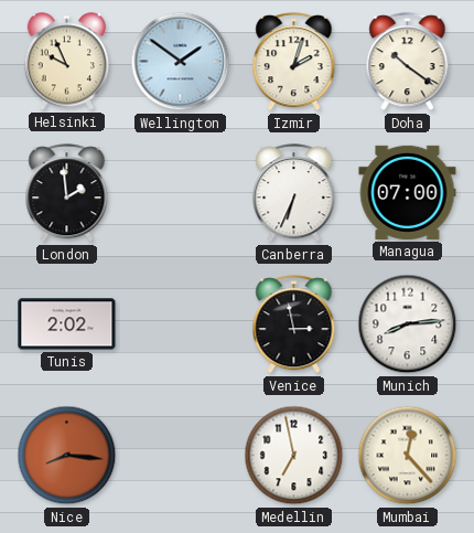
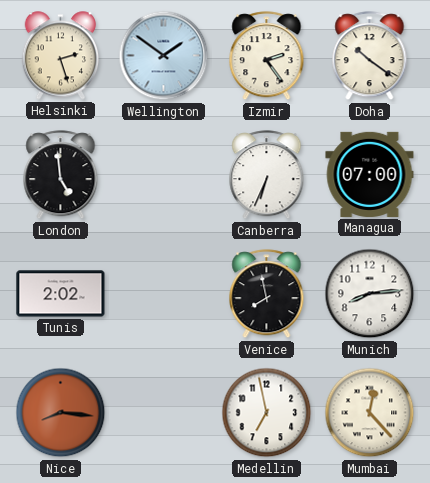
Helsinki: 9:56 -> 2:27 (61, 56)
Izmir: 2:03 -> 2:24 (267, 56)
London: 1:59 -> 4:59 (61, 175)
Venice: 2:58 -> 7:58 (267, 294)
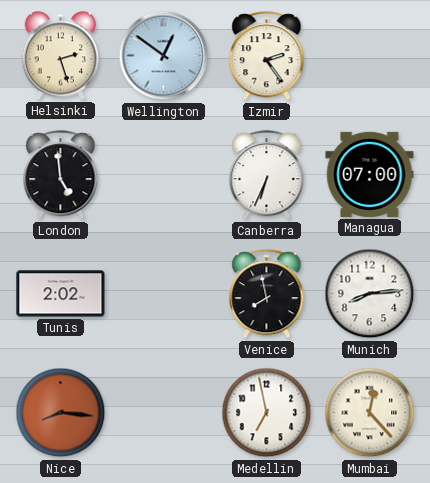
Wellington: 1:51 -> 12:51 (164, 56)
Doha: 10:21 -> none (370, 56)
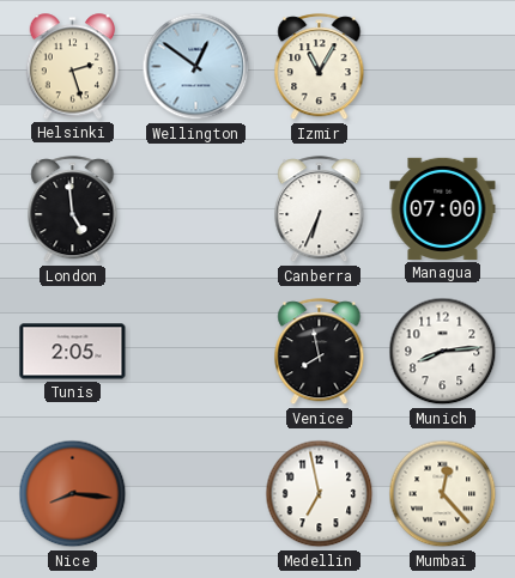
Izmir: 2:24 -> 11:05 (320, 67)
Tunis: 2:02 -> 2:05 (73, 352)
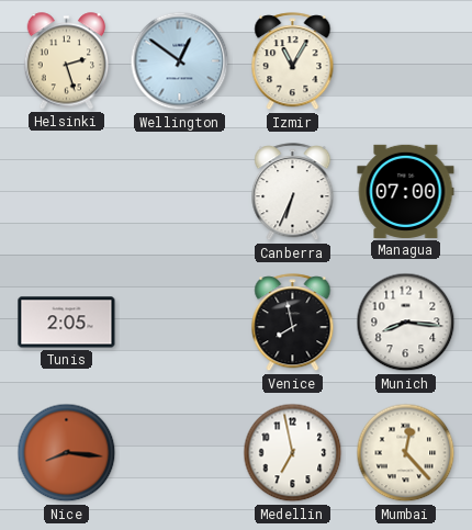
London: 4:59 -> none (73, 209)
Munich: 8:14 -> 8:16 (406, 323)
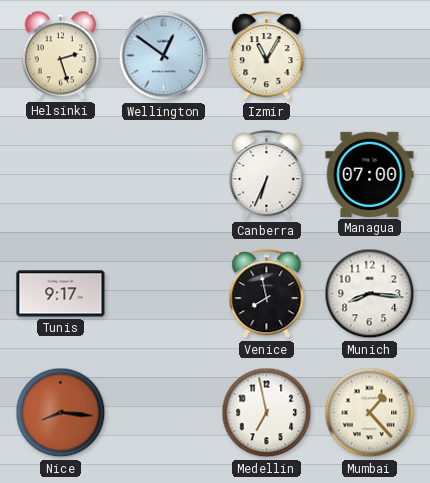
Tunis: 2:05 -> 9:17 (61, 294)
Mumbai: 12:23 -> 1:23 (370, 413)
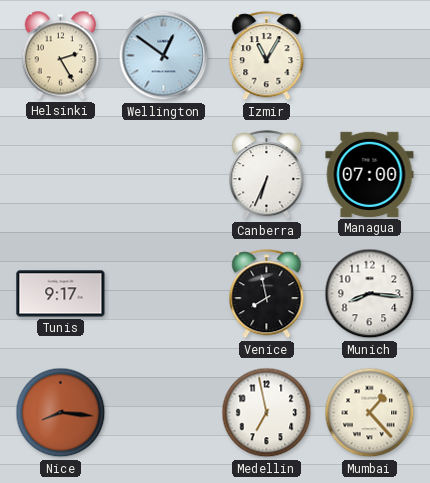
Helsinki: 2:27 -> 2:25 (61, 56)
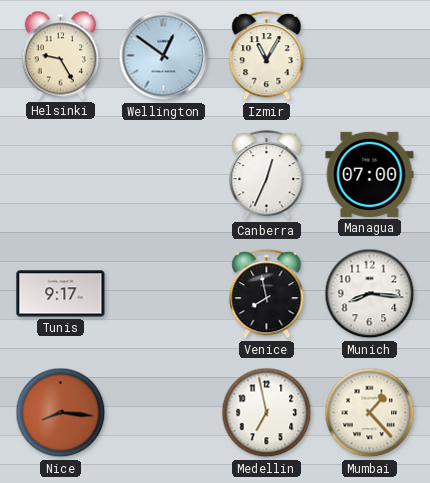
Helsinki: 2:25 -> 9:25 (61, 56)
Canberra: 6:34 -> 12:34 (267, 175)
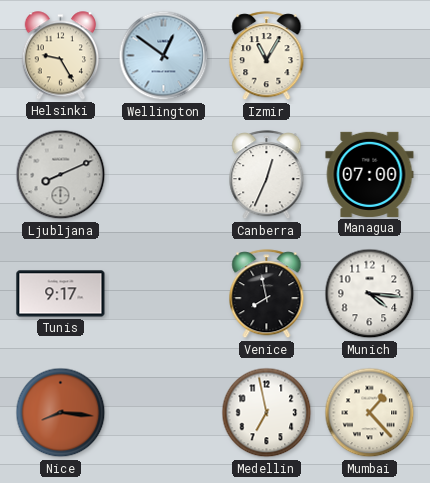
Ljubljana: none -> 8:11 (61, 175)
Munich: 8:16 -> 4:16 (370, 294)
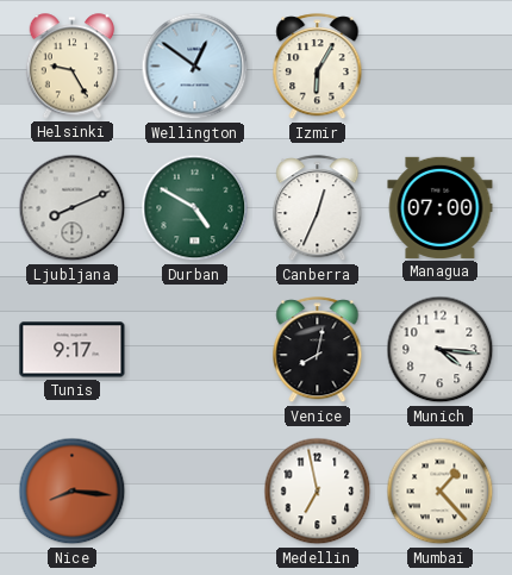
Izmir: 11:05 -> 6:05 (318, 67)
Durban: none -> 4:50 (195, 208)
Venice: 7:58 -> 8:02 (318, 350)
